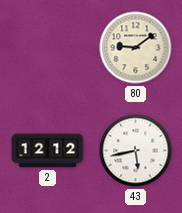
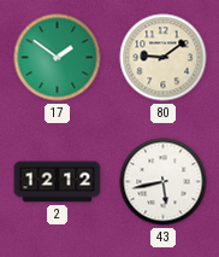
17: none -> 1:51 (58, 58)
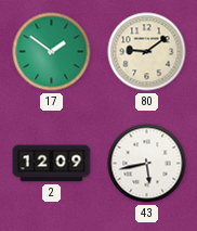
2: 12:12 -> 12:09 (52, 164)
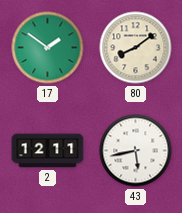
80: 9:09 -> 8:09 (136, 48)
2: 12:09 -> 12:11 (48, 151)
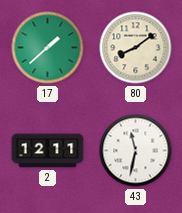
17: 1:51 -> 1:38 (48, 48)
43: 5:43 -> 11:32 (136, 151)
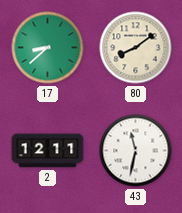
17: 1:38 -> 8:38 (48, 48)
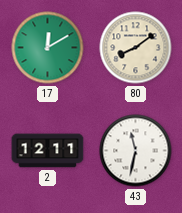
17: 8:38 -> 12:10 (48, 48)
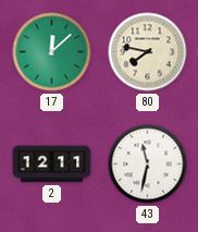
17: 12:10 -> 12:08 (52, 52)
80: 8:09 -> 7:47 (148, 52)
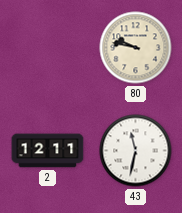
17: 12:08 -> none (52, 52)
80: 7:47 -> 9:47 (136, 48)
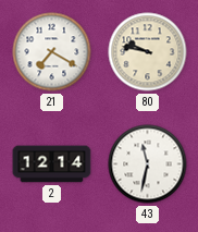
21: none -> 7:20 (52, 52)
2: 12:11 -> 12:14 (52, 164)
